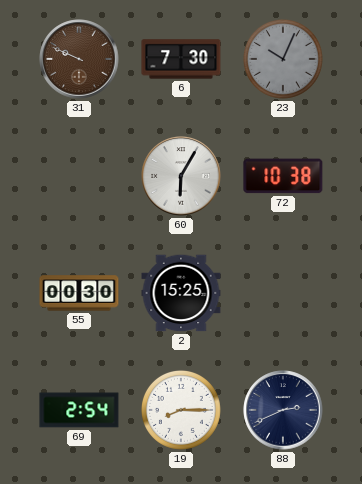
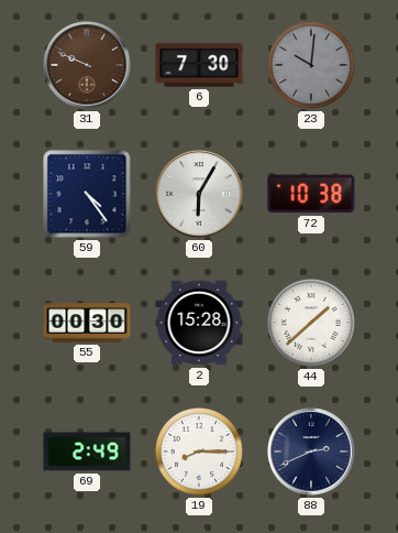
23: 10:04 -> 10:01 (311, 65)
59: none -> 4:24 (87, 194)
2: 15:25 -> 15:28 (199, 323)
44: none -> 1:38 (311, 323)
69: 2:54 -> 2:49 (87, 452)
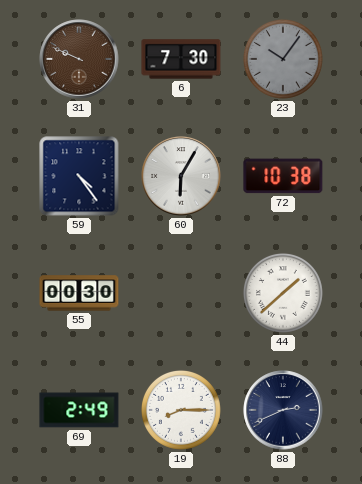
23: 10:01 -> 10:06 (283, 59)
2: 15:28 -> none (199, 323)
